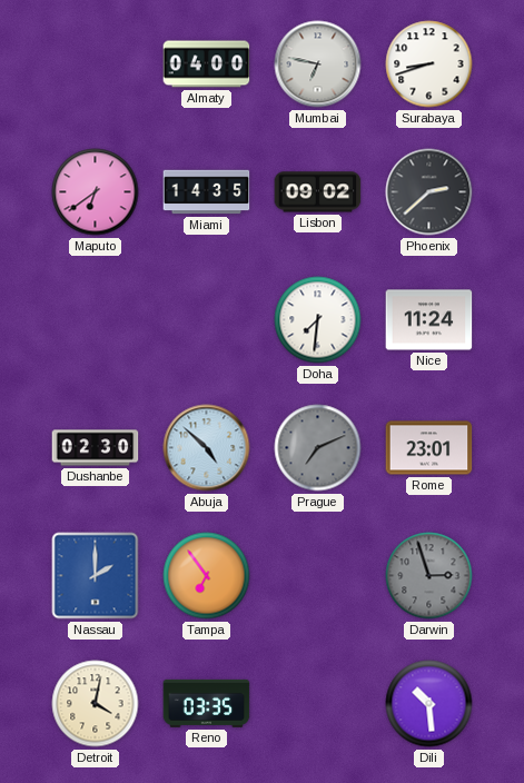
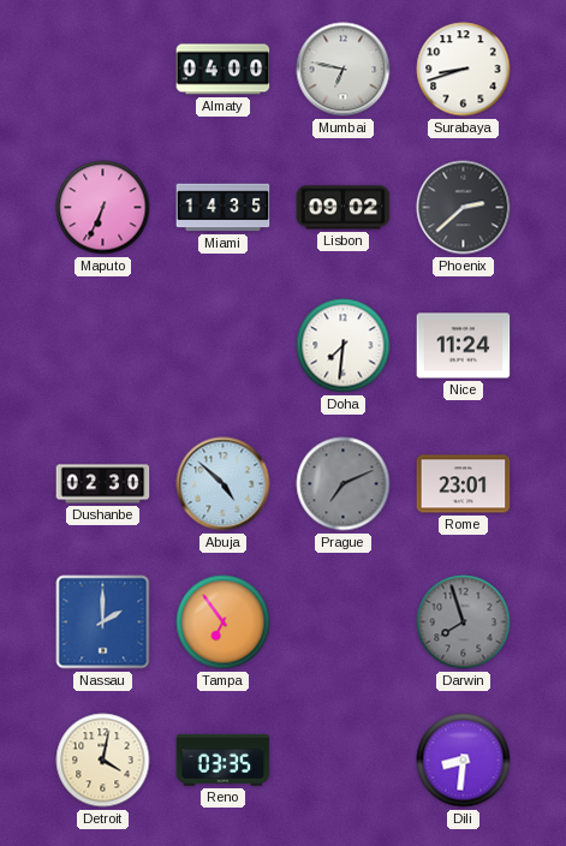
Maputo: 6:39 -> 6:34 (103, 208)
Darwin: 2:57 -> 7:57 (464, 622)
Dili: 10:29 -> 8:31 (464, 761)
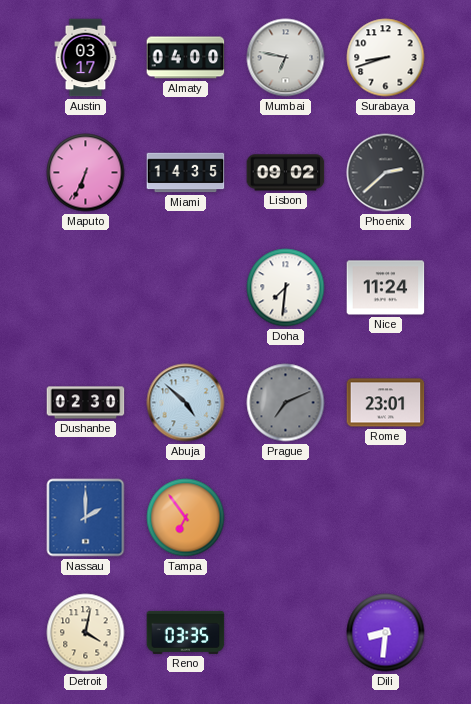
Austin: none -> 03:17 (86, 58)
Darwin: 7:57 -> none (464, 622)
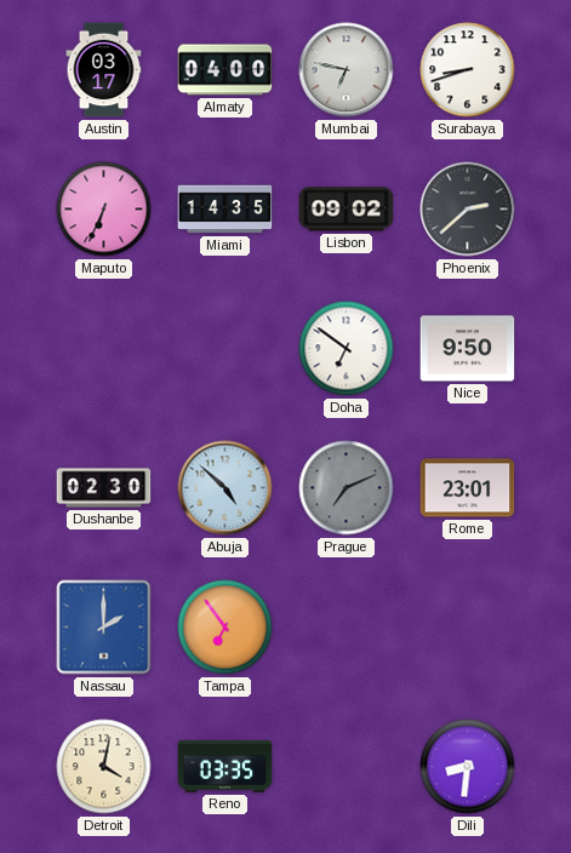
Doha: 7:31 -> 6:51 (347, 349)
Nice: 11:24 -> 9:50 (468, 349)
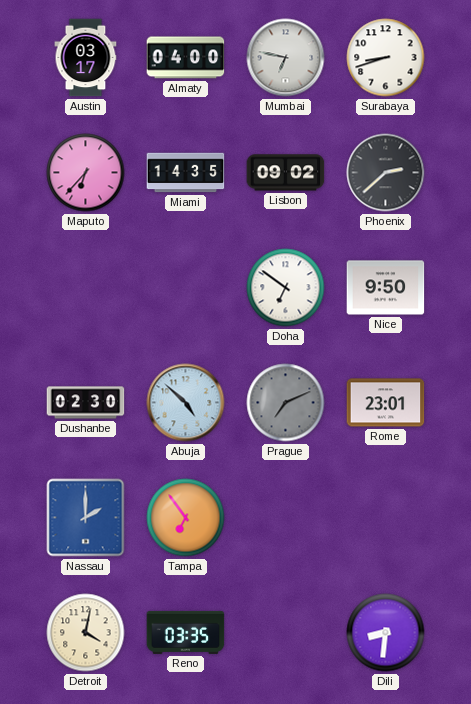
Maputo: 6:34 -> 6:37 (86, 173)
